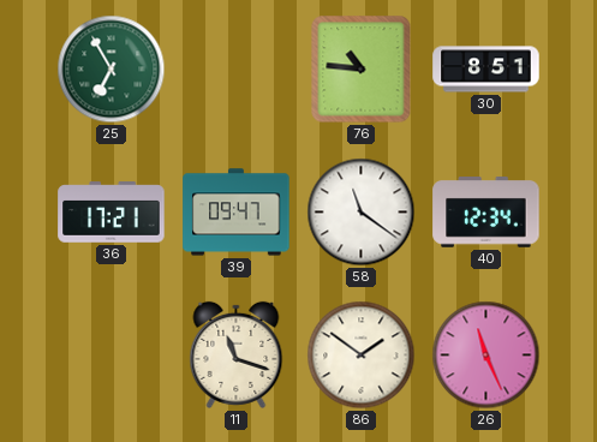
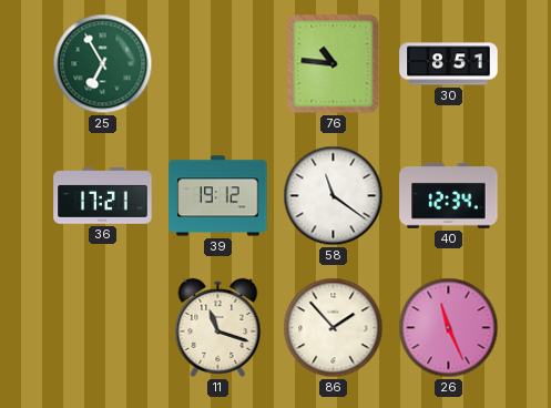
39: 09:47 -> 19:12 (218, 196)
86: 1:51 -> 1:53 (334, 328)
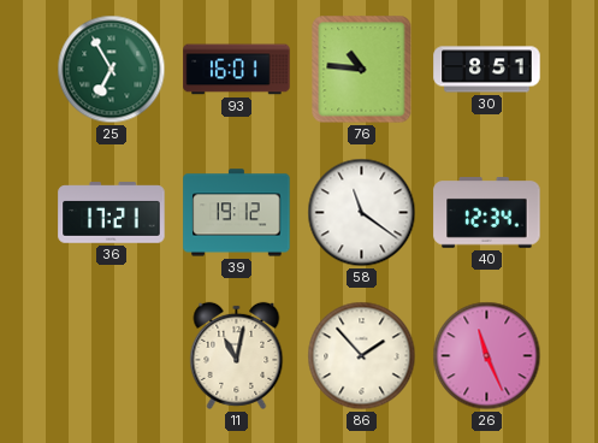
93: none -> 16:01 (237, 70)
11: 11:18 -> 11:02 (237, 355)
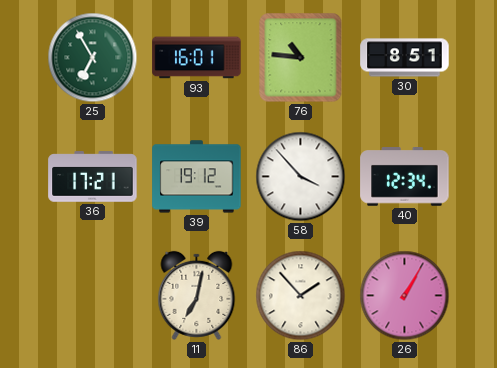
58: 11:21 -> 3:53 (301, 177)
11: 11:02 -> 7:02 (197, 295)
26: 11:26 -> 1:05 (405, 296)
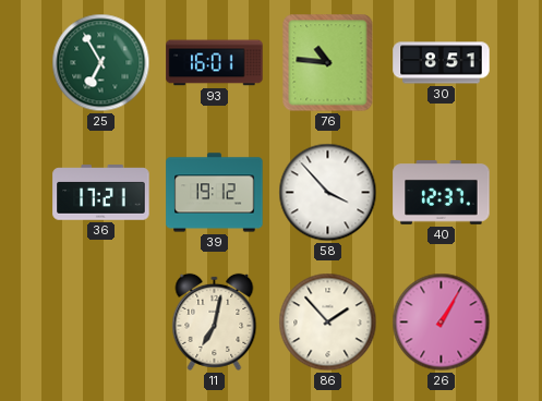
40: 12:34 -> 12:37 (442, 193)
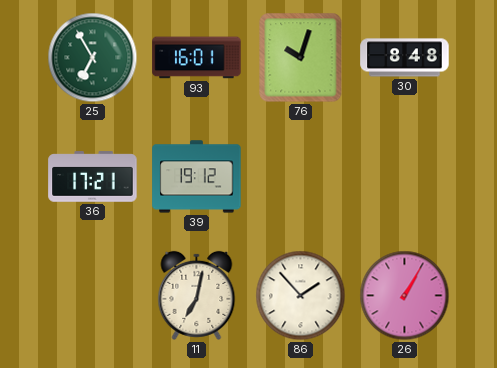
76: 10:46 -> 10:03 (301, 58)
30: 8:51 -> 8:48 (405, 58)
58: 3:53 -> none (328, 193)
40: 12:37 -> none (442, 193)
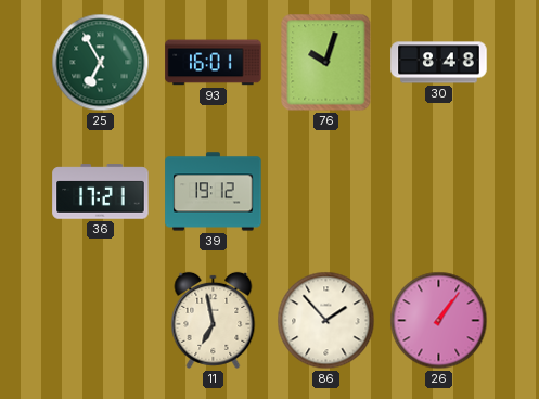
11: 7:02 -> 6:58 (214, 320)
26: 1:05 -> 1:06 (439, 321)
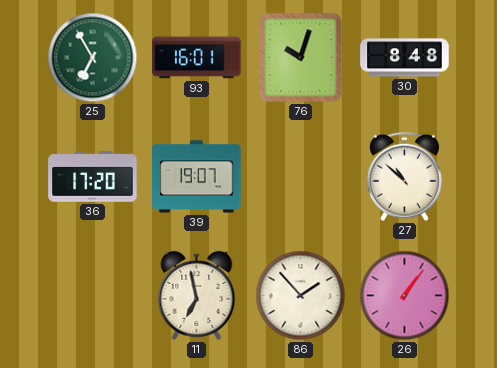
36: 17:21 -> 17:20 (93, 177)
39: 19:12 -> 19:07 (197, 177)
27: none -> 10:52 (404, 177)
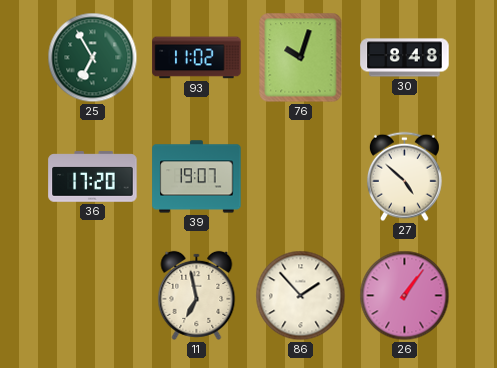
93: 16:01 -> 11:02 (197, 58)
27: 10:52 -> 4:52 (404, 177)
